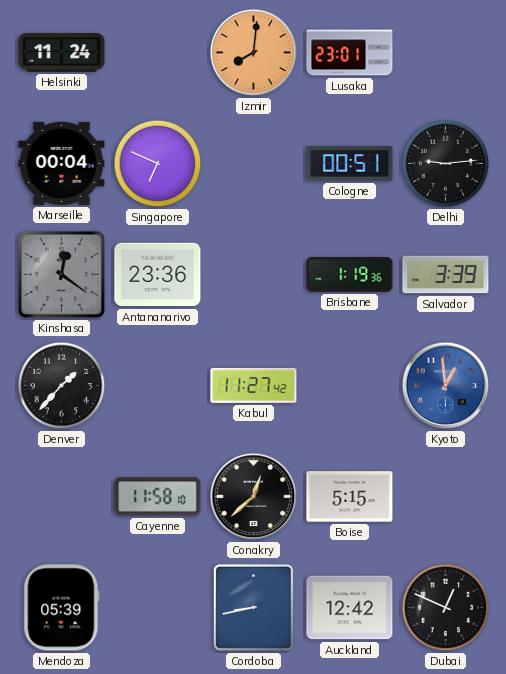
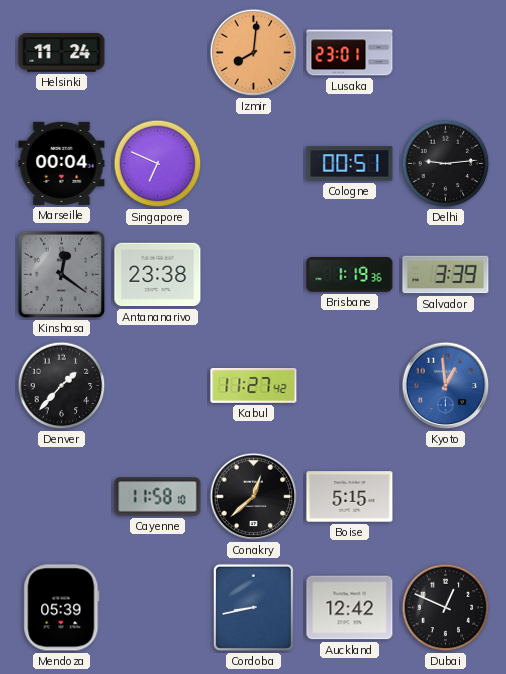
Antananarivo: 23:36 -> 23:38 (158, 275)
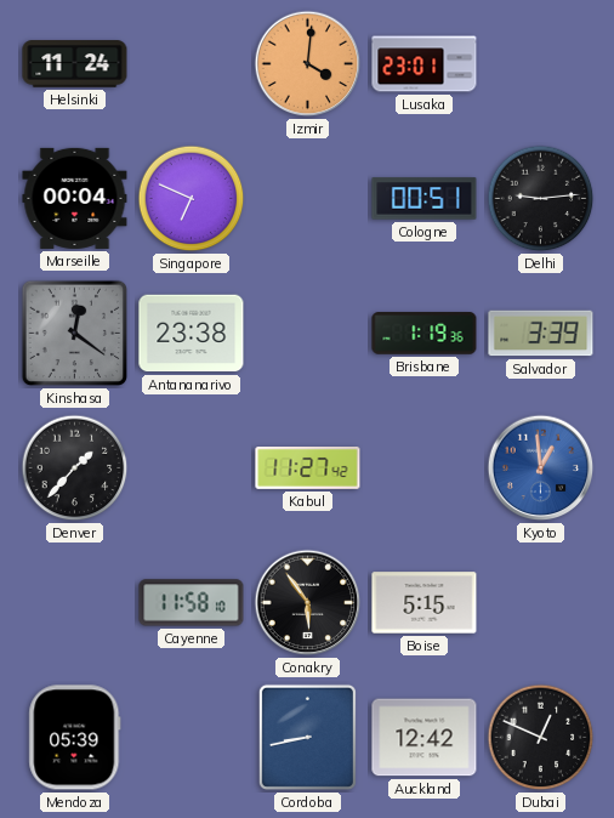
Izmir: 8:01 -> 4:01 (308, 64)
Conakry: 12:38 -> 5:54 (308, 603)
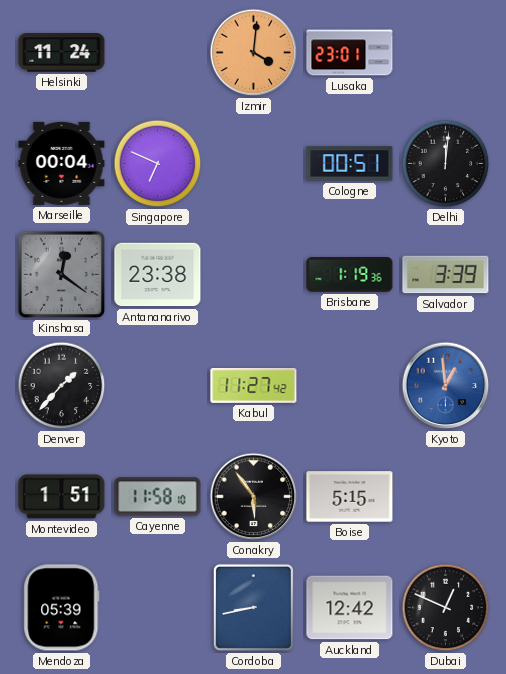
Delhi: 9:14 -> 12:01 (446, 164)
Montevideo: none -> 1:51 (62, 497)
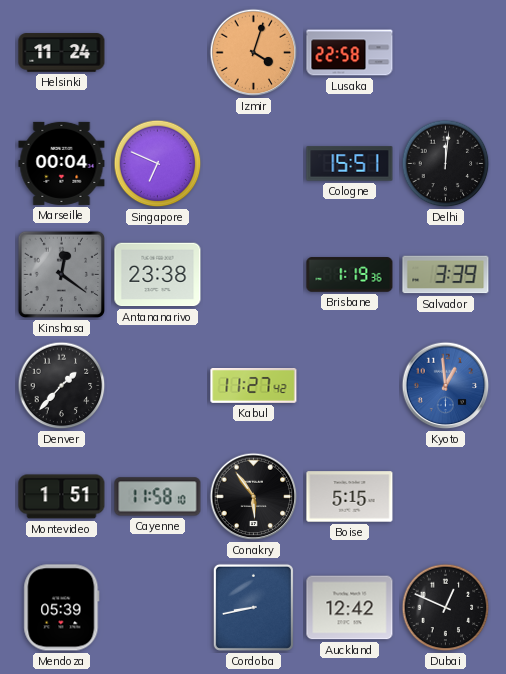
Izmir: 4:01 -> 4:03 (254, 53)
Lusaka: 23:01 -> 22:58 (350, 53)
Cologne: 00:51 -> 15:51 (350, 164)
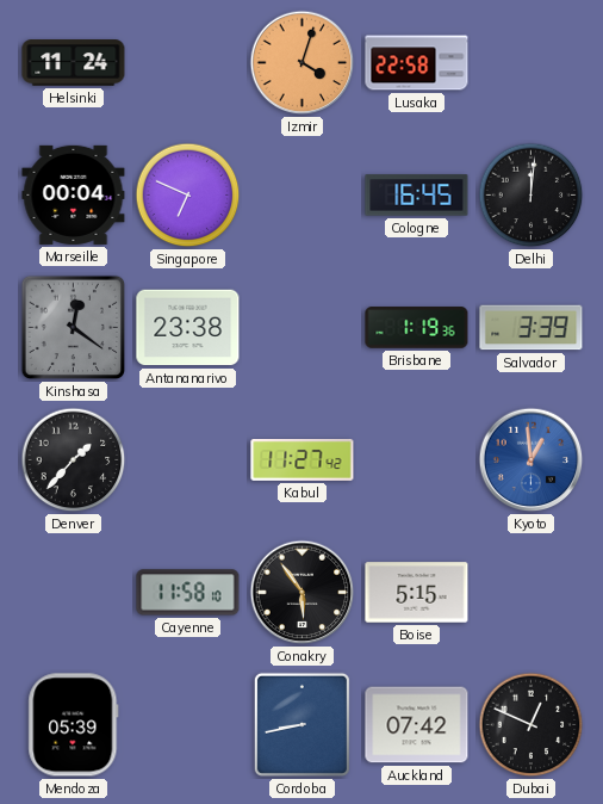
Cologne: 15:51 -> 16:45 (417, 196)
Montevideo: 1:51 -> none (62, 497)
Auckland: 12:42 -> 07:42 (417, 725)
